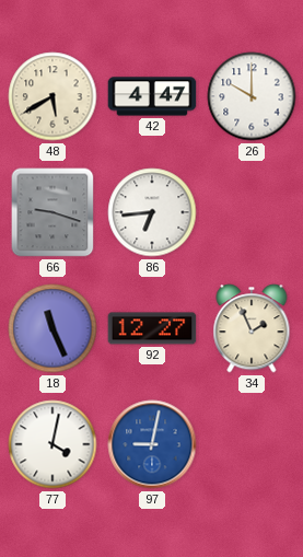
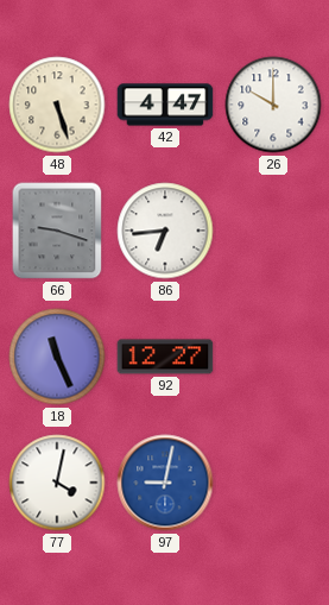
48: 5:40 -> 5:27 (57, 105)
34: 1:56 -> none (252, 328)
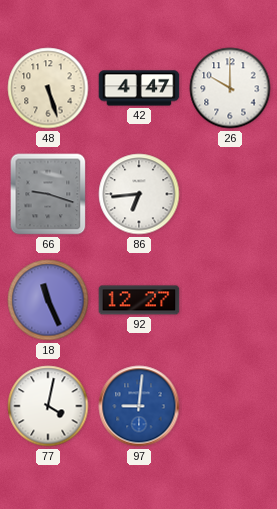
97: 9:02 -> 9:01 (139, 406)
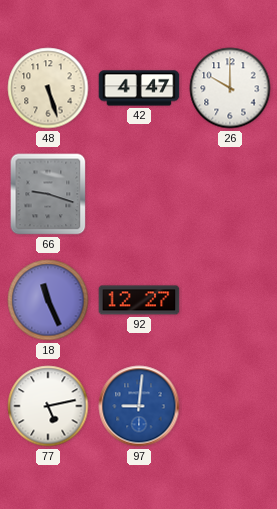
86: 6:44 -> none (139, 194)
77: 4:02 -> 5:13 (48, 406)
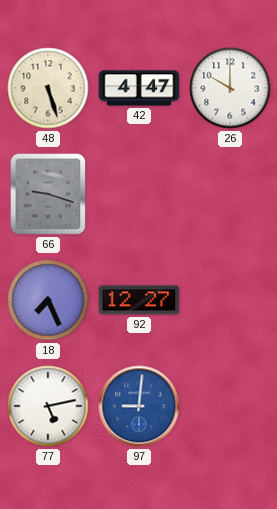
18: 11:26 -> 7:26 (48, 300)
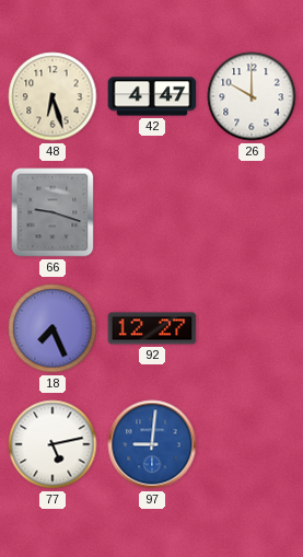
48: 5:27 -> 6:27 (53, 96)
